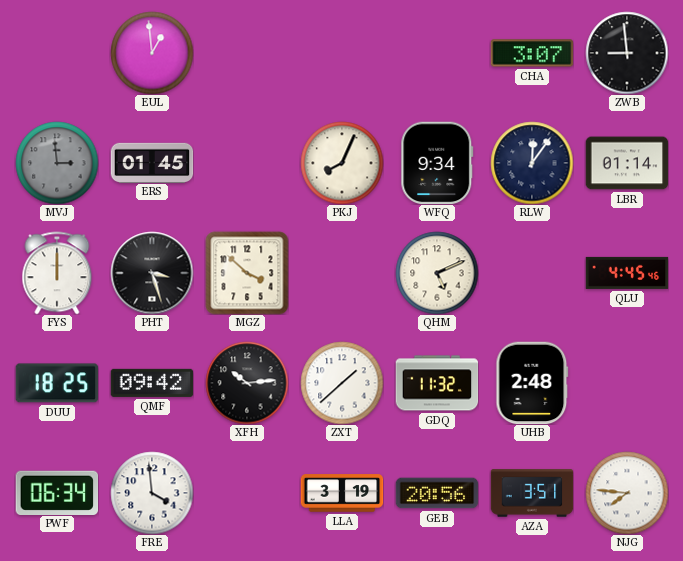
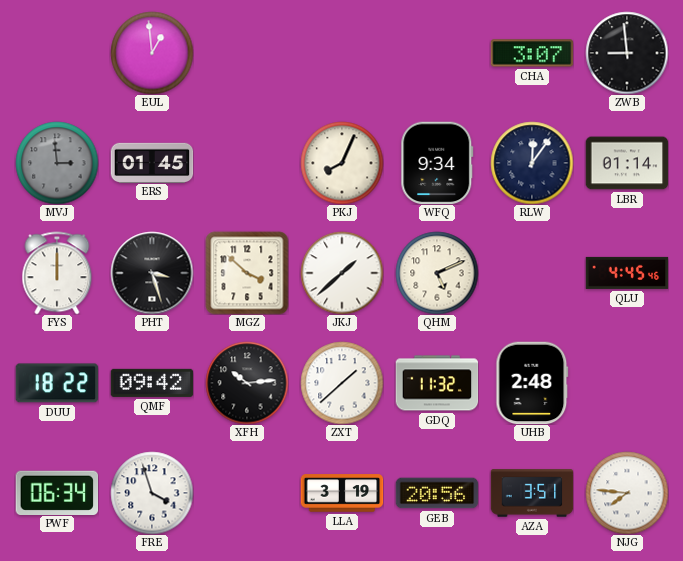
JKJ: none -> 1:38 (342, 273)
DUU: 18:25 -> 18:22 (57, 383)
FRE: 3:59 -> 3:57 (152, 493)
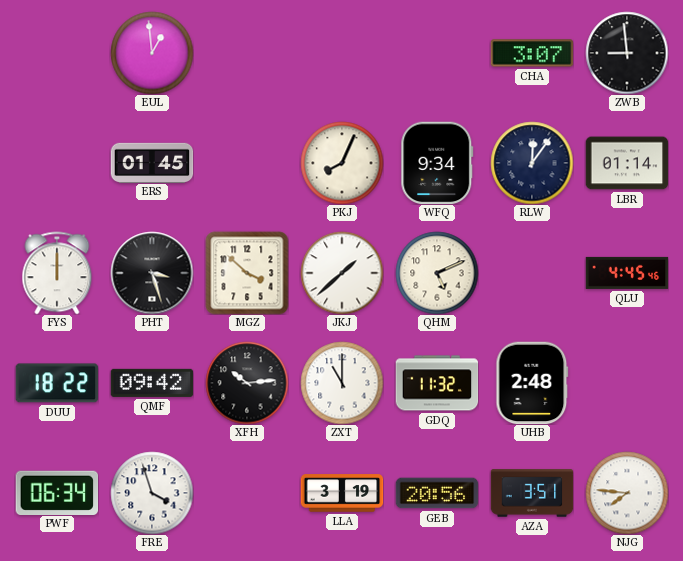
MVJ: 2:59 -> none (57, 163)
ZXT: 1:38 -> 11:00 (342, 383)
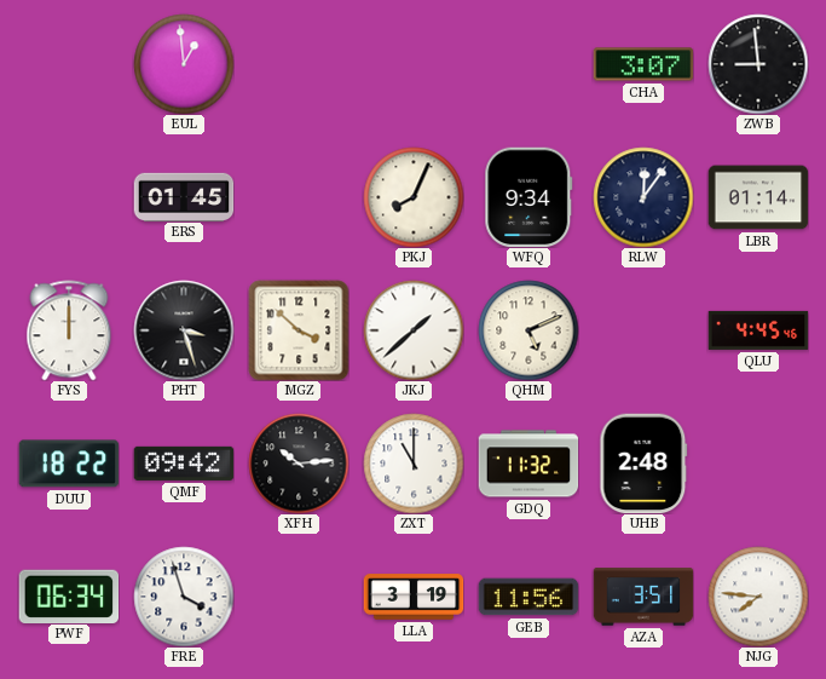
GEB: 20:56 -> 11:56 (528, 597)
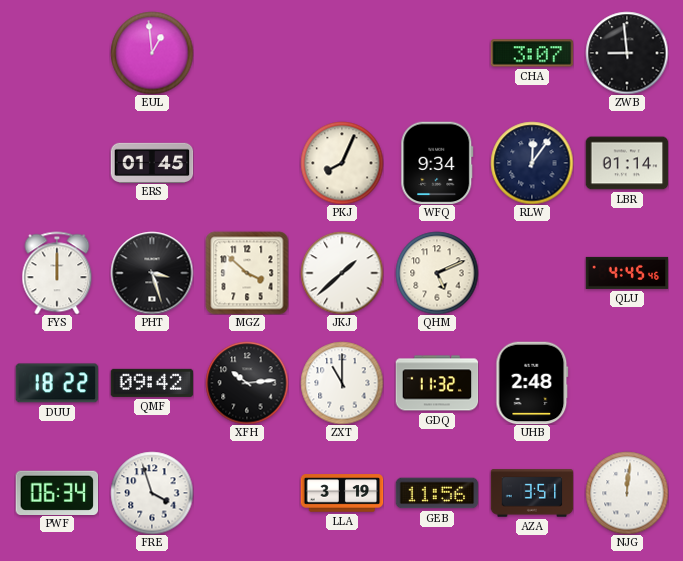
NJG: 7:46 -> 12:01 (627, 493)
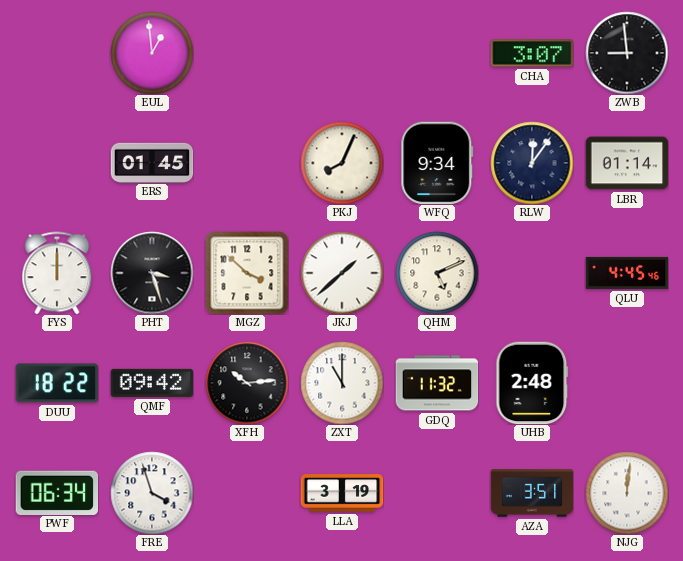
GEB: 11:56 -> none (437, 493)
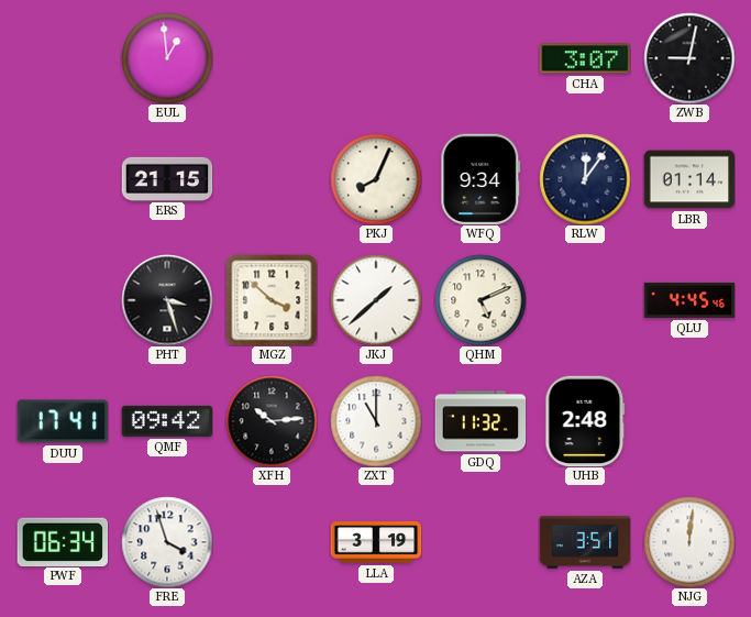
ZWB: 8:59 -> 9:02 (689, 58)
ERS: 01:45 -> 21:15 (167, 178)
FYS: 12:00 -> none (57, 273)
DUU: 18:22 -> 17:41 (63, 421)
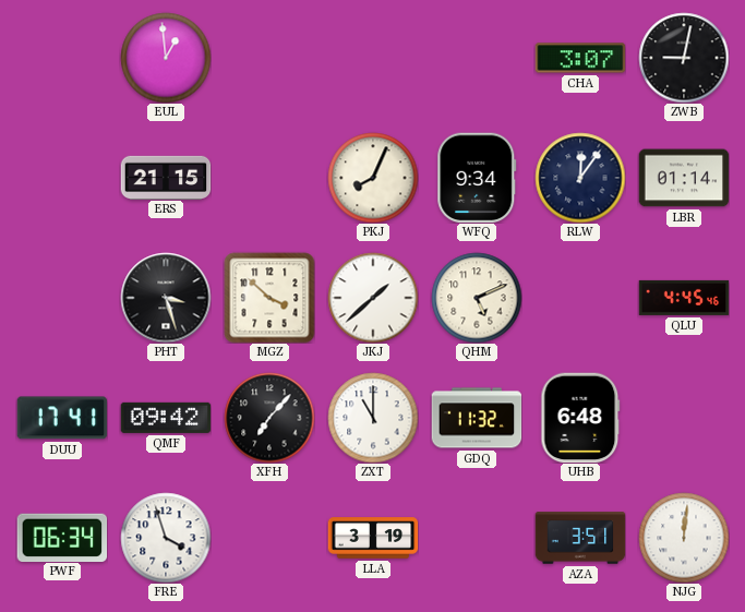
XFH: 10:14 -> 7:07 (269, 418)
UHB: 2:48 -> 6:48 (580, 418)
